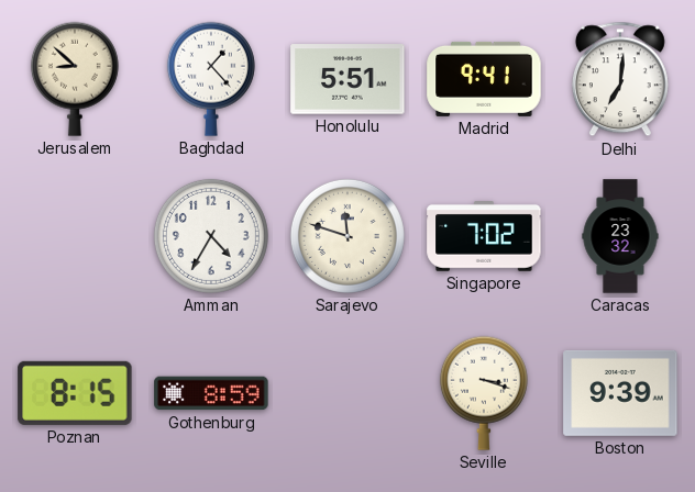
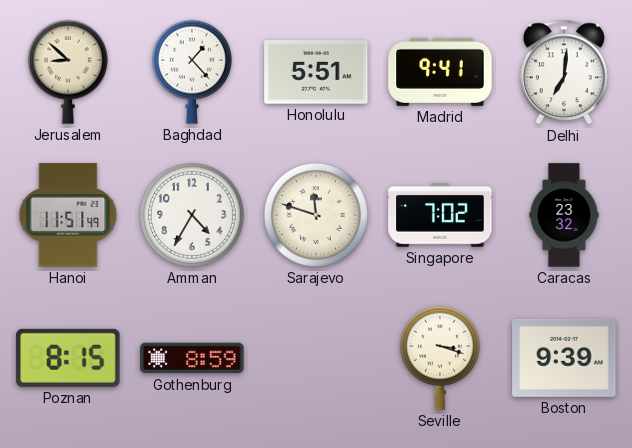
Hanoi: none -> 11:51 (68, 215)
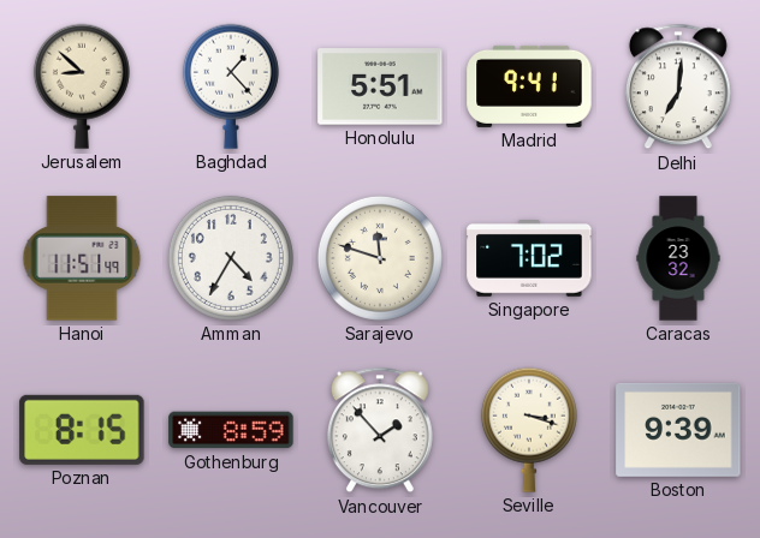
Vancouver: none -> 1:53 (380, 430)
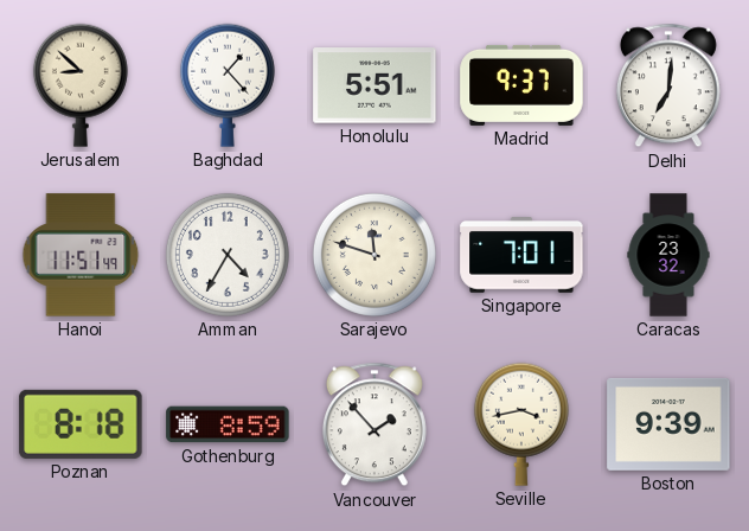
Madrid: 9:41 -> 9:37 (521, 85)
Singapore: 7:02 -> 7:01 (521, 256)
Poznan: 8:15 -> 8:18 (81, 424)
Seville: 3:18 -> 3:43 (521, 424)
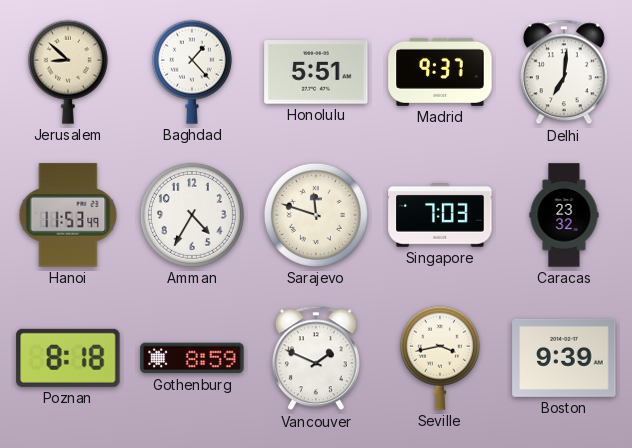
Hanoi: 11:51 -> 11:53 (68, 215)
Singapore: 7:01 -> 7:03 (440, 216)
Vancouver: 1:53 -> 1:49 (316, 358)
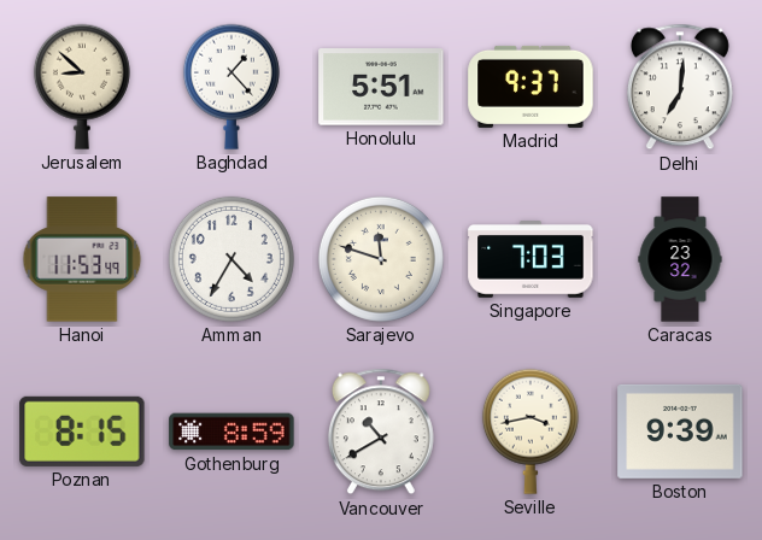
Poznan: 8:18 -> 8:15 (82, 432)
Vancouver: 1:49 -> 10:40 (381, 432)
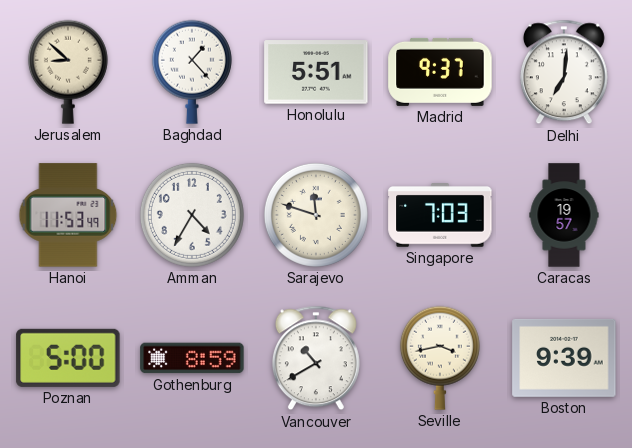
Caracas: 23:32 -> 19:57 (564, 215)
Poznan: 8:15 -> 5:00 (68, 358)
